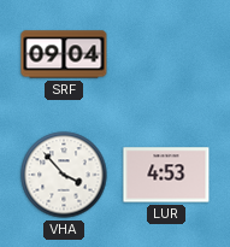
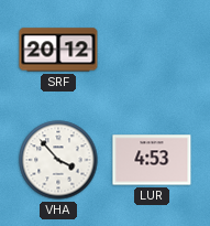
SRF: 09:04 -> 20:12 (58, 50)
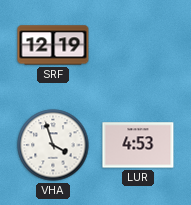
SRF: 20:12 -> 12:19 (53, 45)
VHA: 3:53 -> 3:57 (53, 145)
